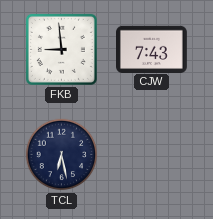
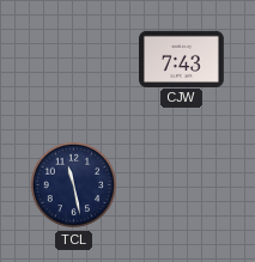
FKB: 8:59 -> none (61, 49)
TCL: 6:28 -> 11:28 (74, 185)
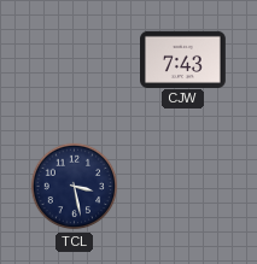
TCL: 11:28 -> 3:28 (75, 187)
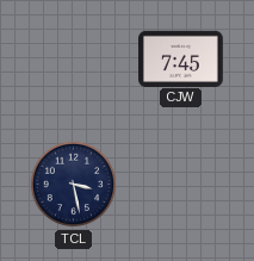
CJW: 7:43 -> 7:45 (181, 58)
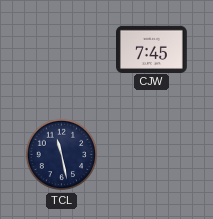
TCL: 3:28 -> 11:28 (62, 155)
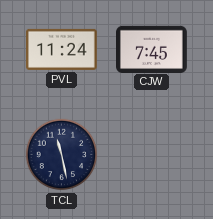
PVL: none -> 11:24 (62, 49)
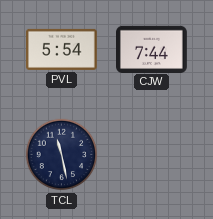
PVL: 11:24 -> 5:54 (62, 49)
CJW: 7:45 -> 7:44 (152, 49)
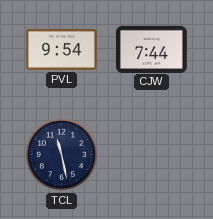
PVL: 5:54 -> 9:54 (62, 49)
